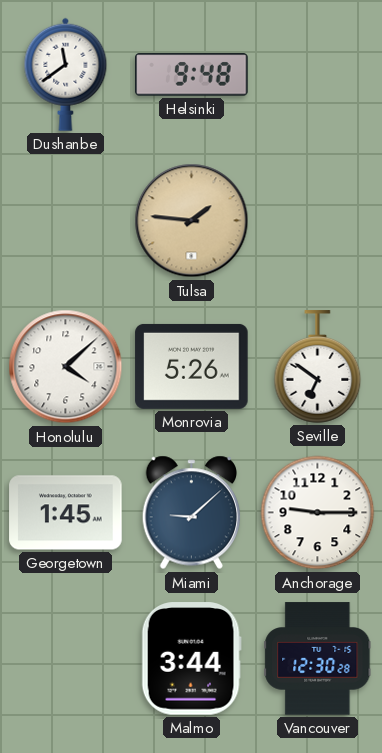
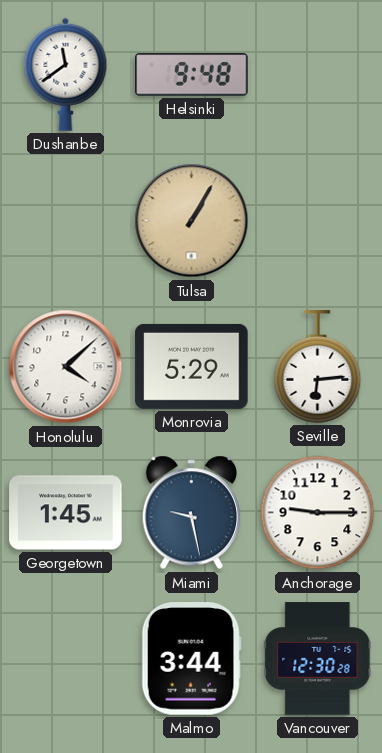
Tulsa: 1:46 -> 1:05 (192, 221)
Monrovia: 5:26 -> 5:29 (192, 366)
Seville: 6:51 -> 6:14 (318, 367)
Miami: 9:08 -> 9:28 (192, 513)
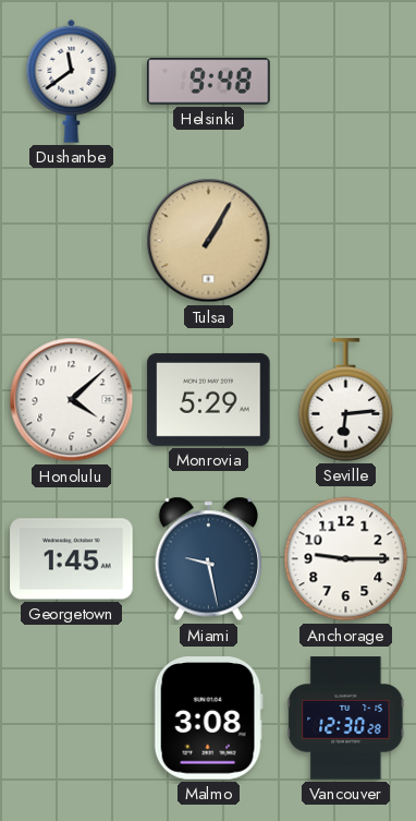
Malmo: 3:44 -> 3:08 (208, 719)
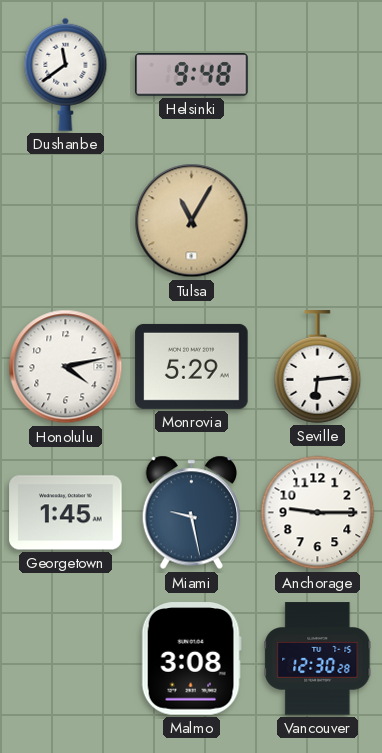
Tulsa: 1:05 -> 11:05 (192, 221)
Honolulu: 4:08 -> 4:13 (66, 367)
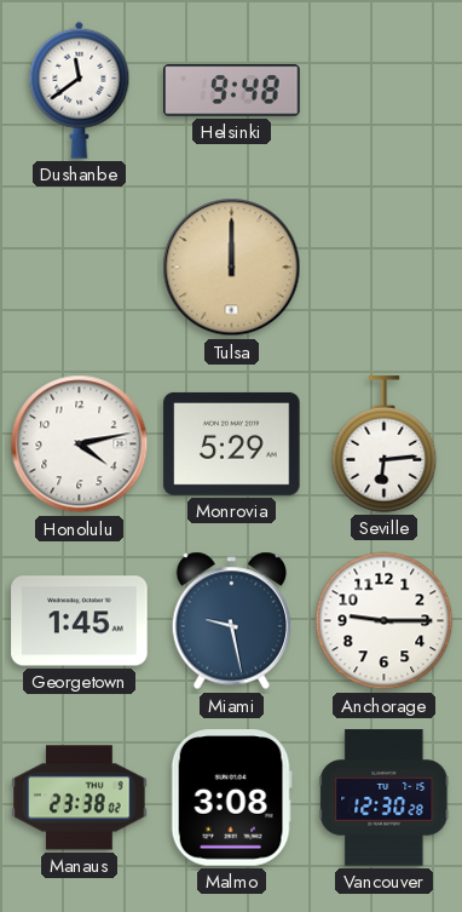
Tulsa: 11:05 -> 12:00 (232, 268)
Manaus: none -> 23:38 (80, 798)
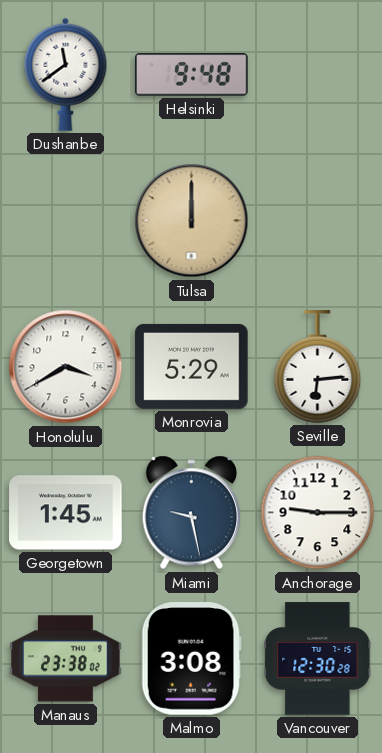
Honolulu: 4:13 -> 3:40 (66, 367)
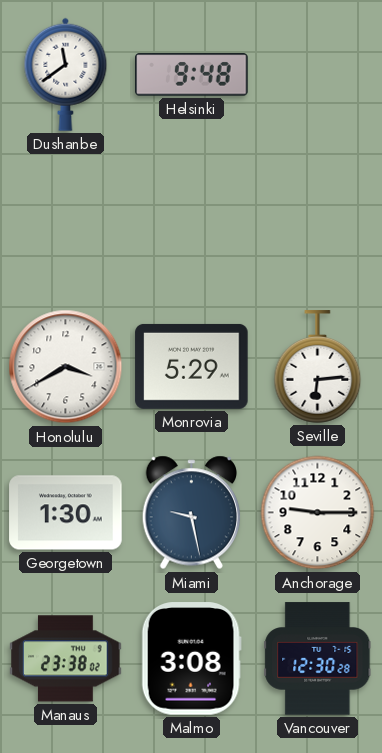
Tulsa: 12:00 -> none (192, 221)
Georgetown: 1:45 -> 1:30 (66, 513)
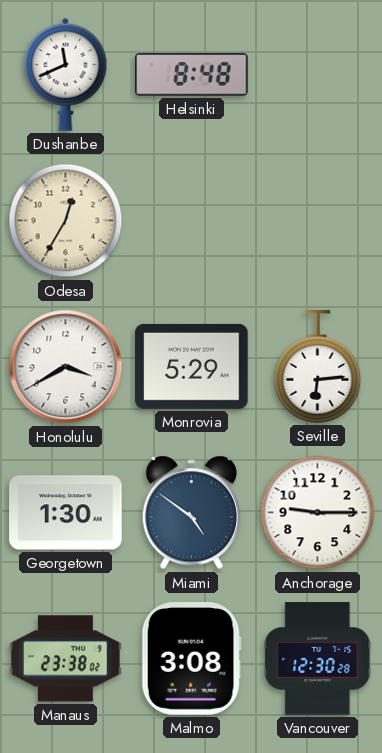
Dushanbe: 11:39 -> 11:41 (66, 74)
Helsinki: 9:48 -> 8:48 (192, 75)
Odesa: none -> 12:35 (66, 221)
Miami: 9:28 -> 4:51 (192, 513)
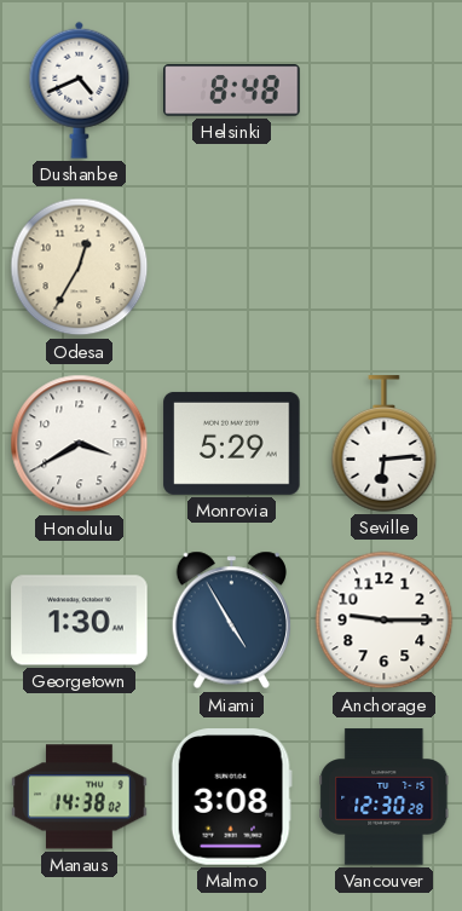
Dushanbe: 11:41 -> 4:41 (80, 90)
Miami: 4:51 -> 4:55 (232, 621)
Manaus: 23:38 -> 14:38 (80, 797)
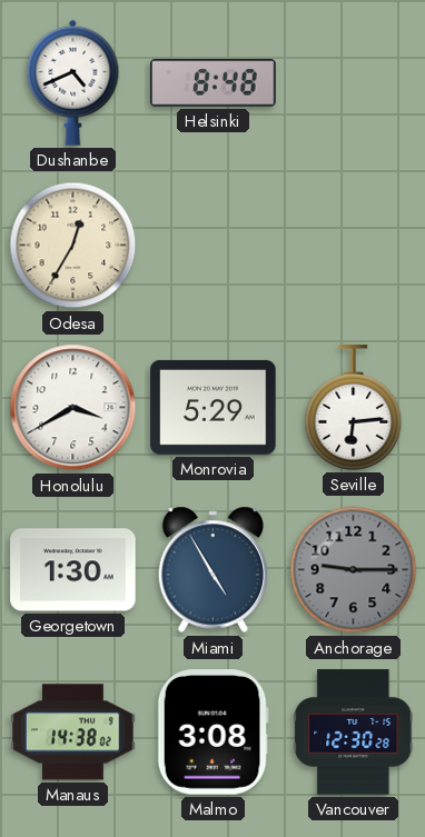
Anchorage dial: white -> grey (354, 570)
